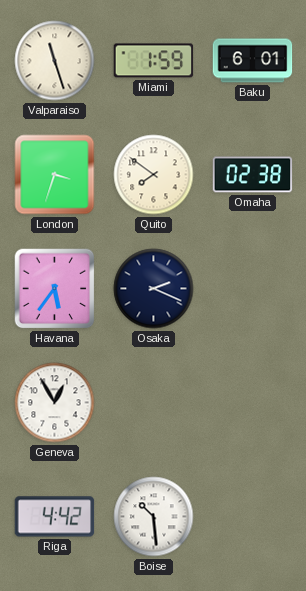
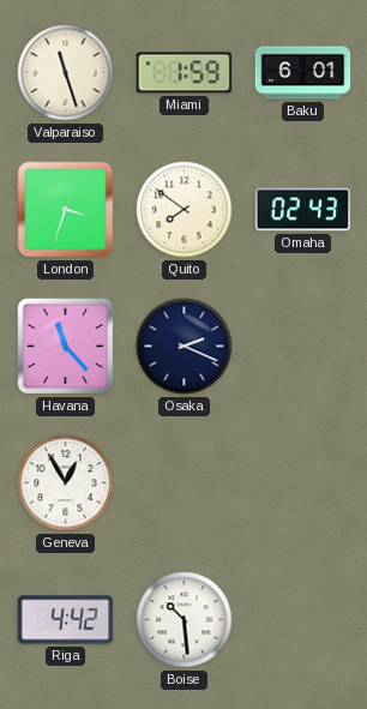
Omaha: 02:38 -> 02:43 (303, 210)
Havana: 5:36 -> 11:23 (66, 347)
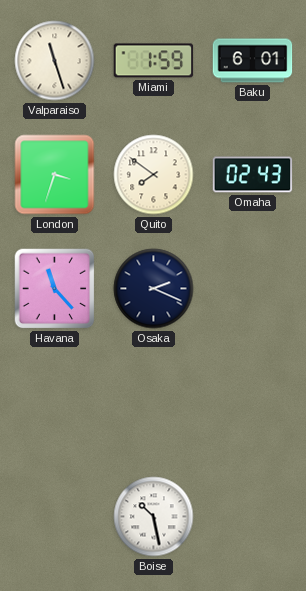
Geneva: 12:55 -> none (66, 483)
Riga: 4:42 -> none (66, 620)
Boise: 10:29 -> 10:28 (154, 517)
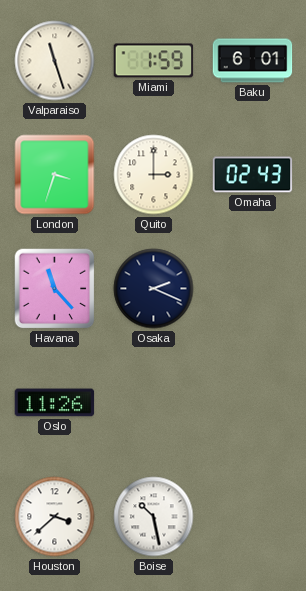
Quito: 7:51 -> 3:00 (154, 175)
Oslo: none -> 11:26 (55, 403)
Houston: none -> 3:38 (55, 517)
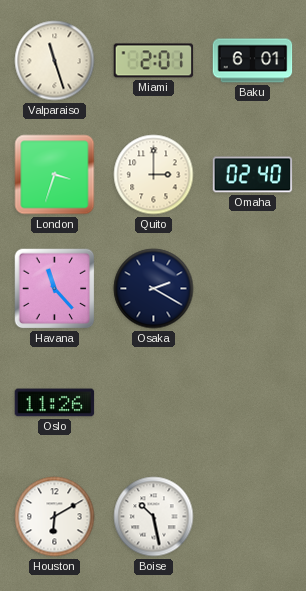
Miami: 1:59 -> 2:01 (154, 61)
Omaha: 02:43 -> 02:40 (253, 175)
Osaka: 2:19 -> 2:20 (154, 289)
Houston: 3:38 -> 6:10 (55, 517)
